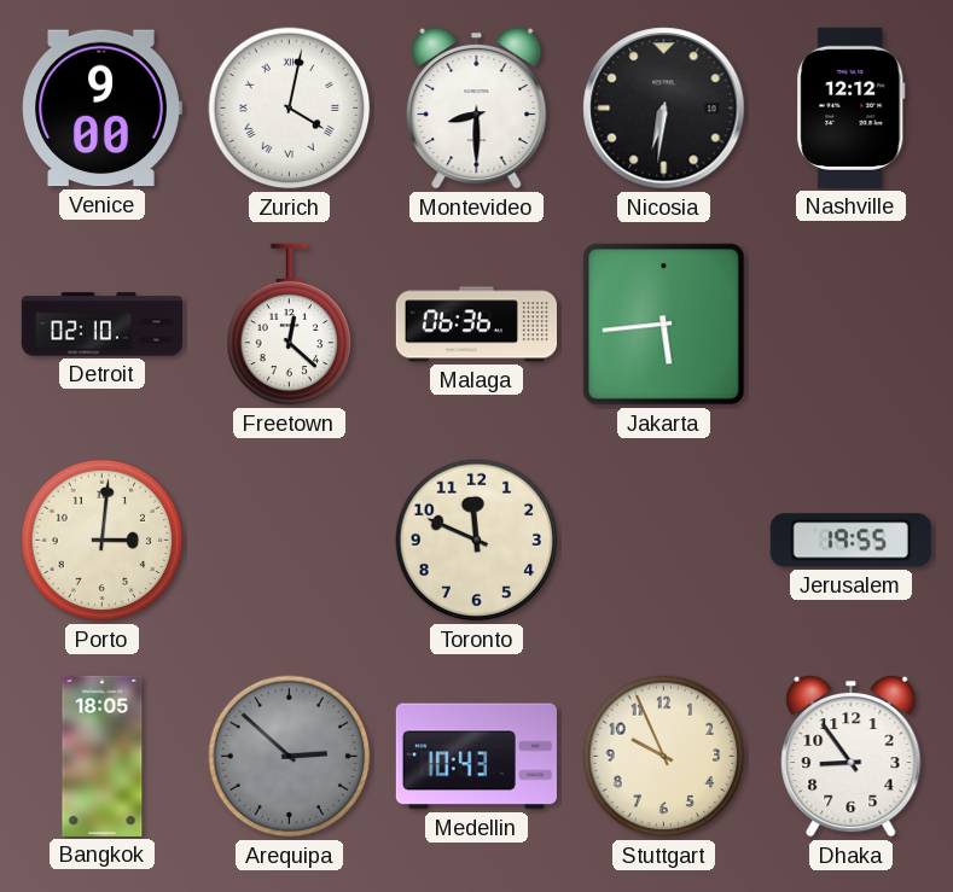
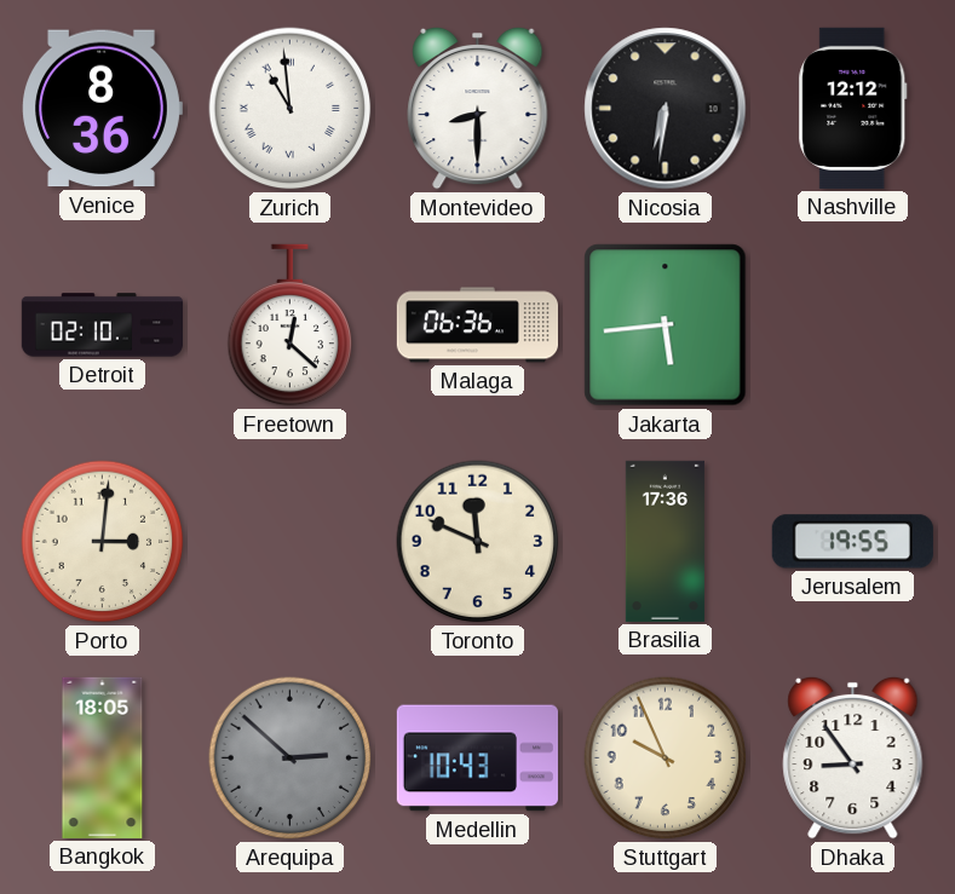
Venice: 9:00 -> 8:36 (102, 109)
Zurich: 4:02 -> 10:59 (290, 109)
Brasilia: none -> 17:36 (665, 541)
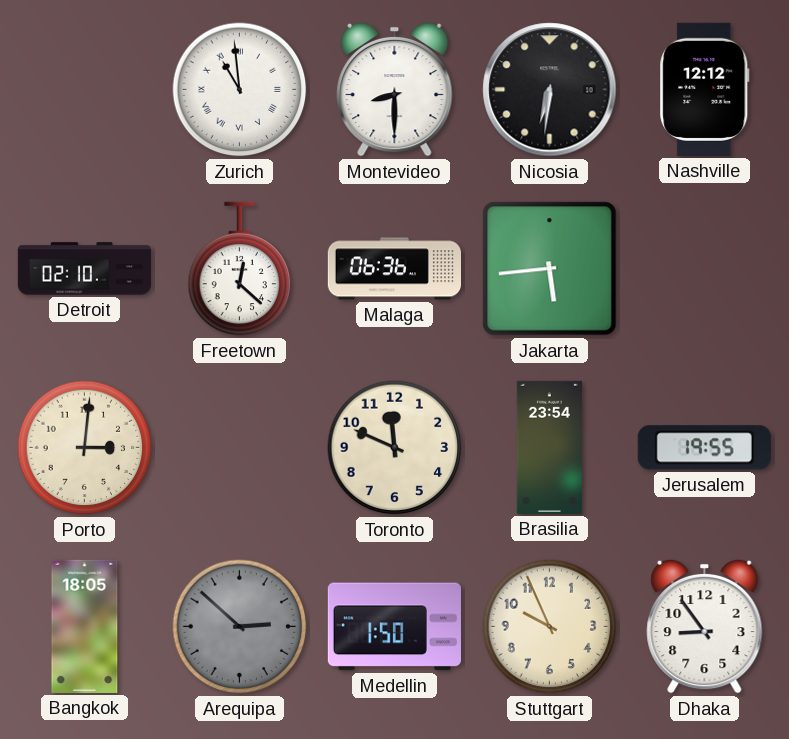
Venice: 8:36 -> none (102, 109)
Brasilia: 17:36 -> 23:54 (549, 447)
Medellin: 10:43 -> 1:50 (394, 627)
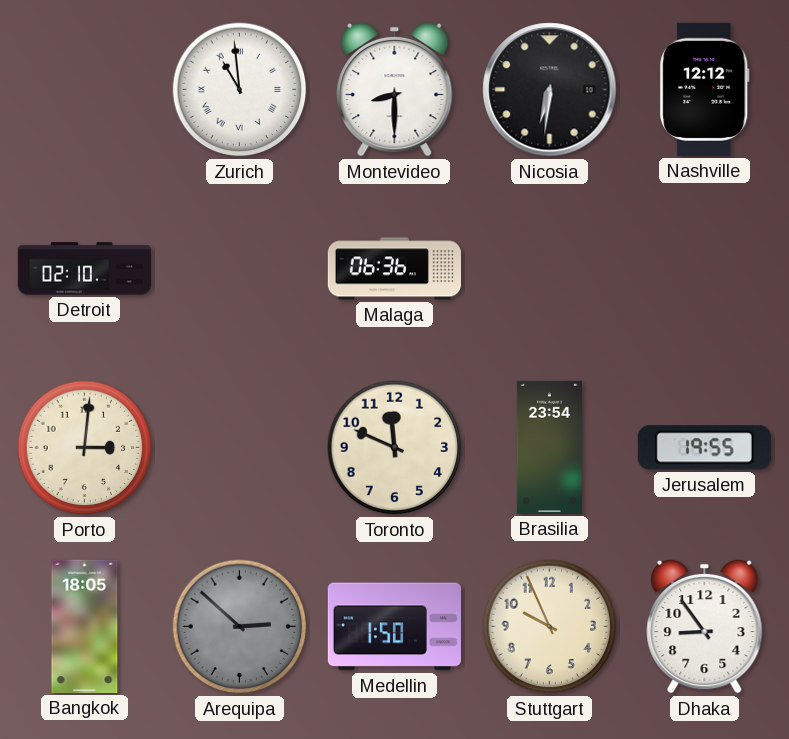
Freetown: 12:22 -> none (240, 269)
Jakarta: 5:44 -> none (550, 269)
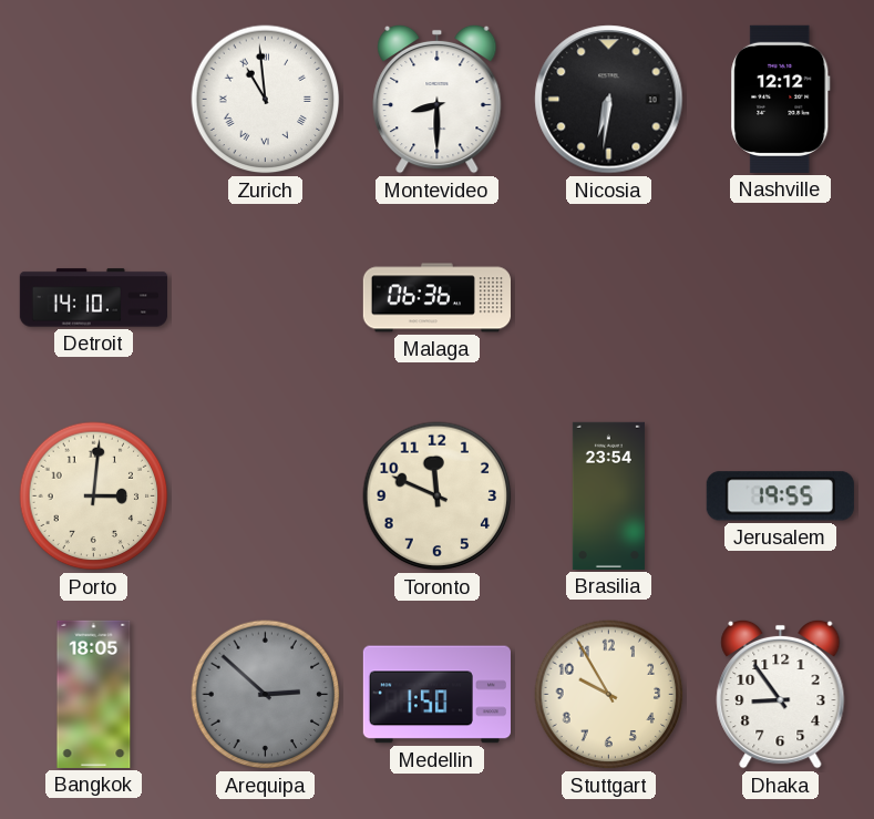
Detroit: 02:10 -> 14:10 (93, 298)
Stuttgart: 9:56 -> 9:55 (609, 695)
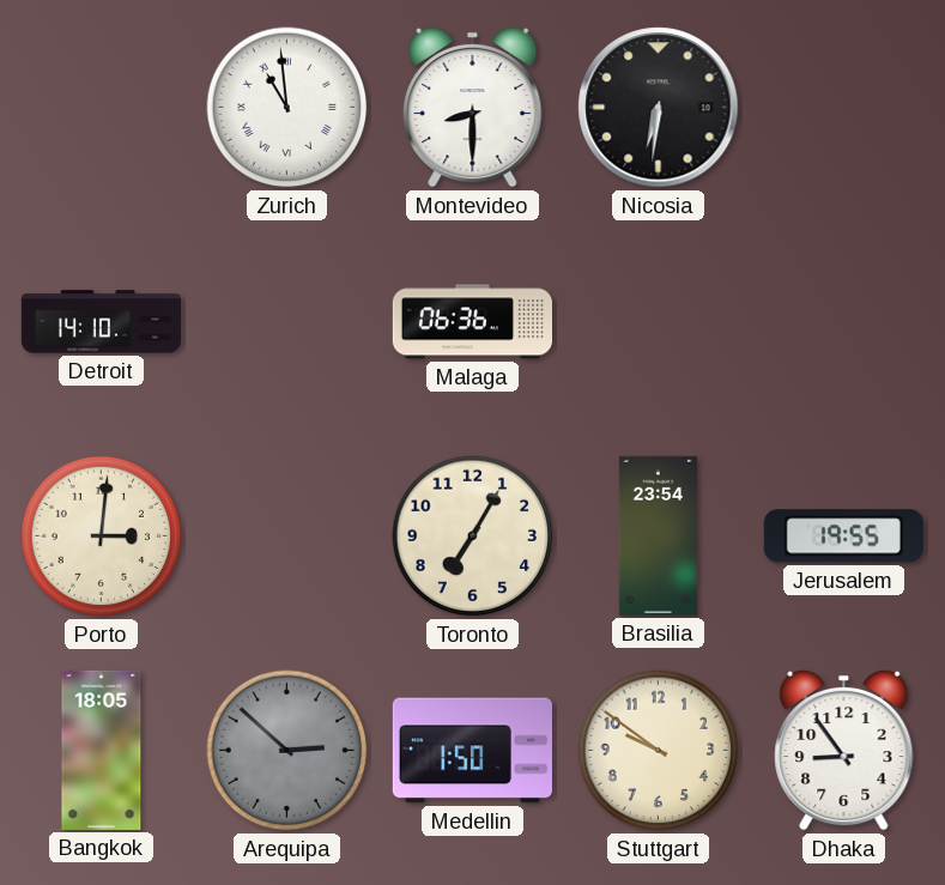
Nashville: 12:12 -> none (781, 99)
Toronto: 11:49 -> 7:05 (473, 537)
Stuttgart: 9:55 -> 9:51 (659, 751)
